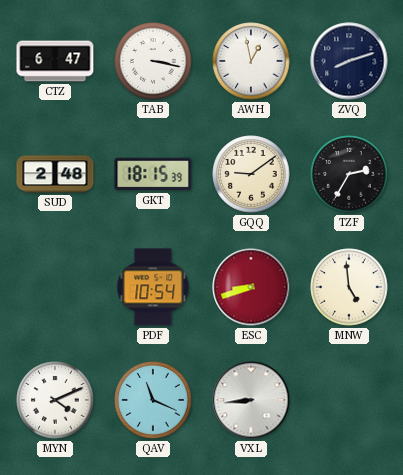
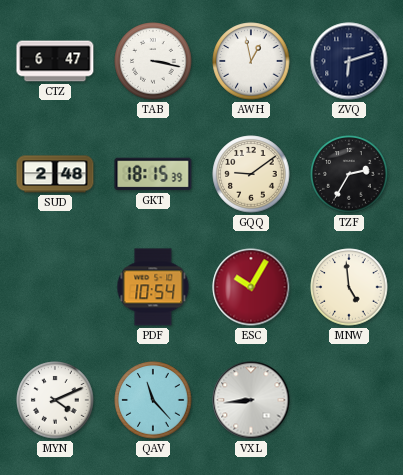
ZVQ: 8:12 -> 6:12 (349, 61)
ESC: 8:42 -> 10:05 (251, 287)
QAV: 11:19 -> 11:23 (153, 400)
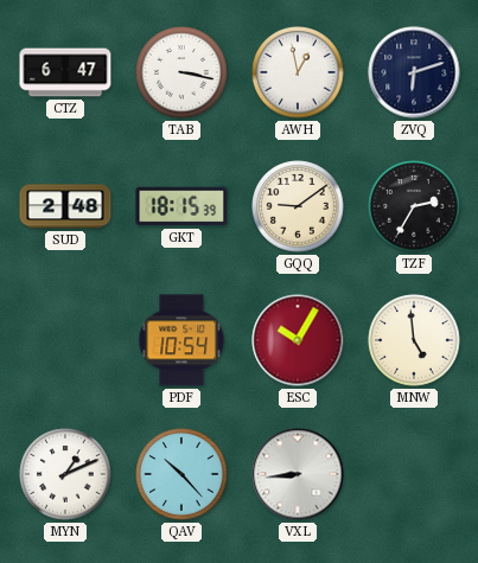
MYN: 4:11 -> 1:11 (65, 474)
QAV: 11:23 -> 10:23 (181, 474)
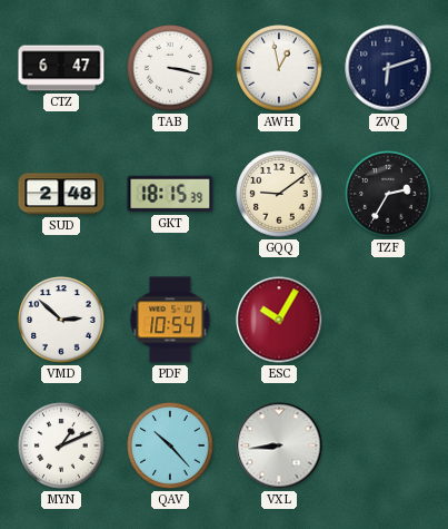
VMD: none -> 2:52 (61, 320)
MNW: 4:59 -> none (414, 340)
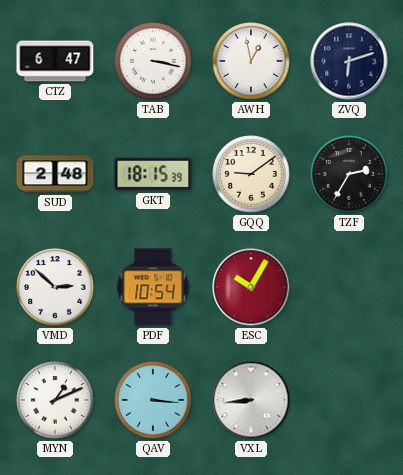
QAV: 10:23 -> 3:16 (153, 400)
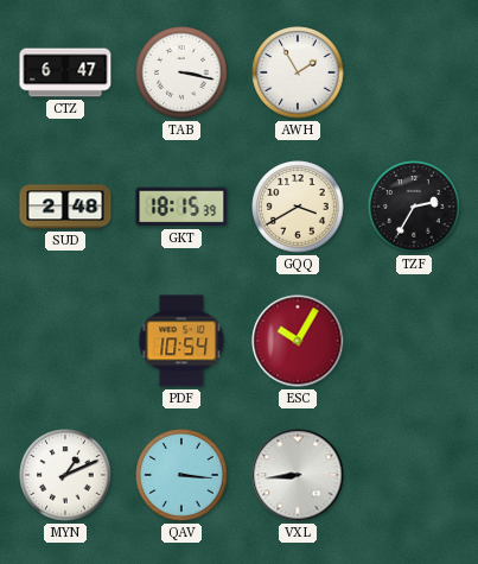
AWH: 12:58 -> 1:55 (298, 72)
ZVQ: 6:12 -> none (349, 61)
GQQ: 9:09 -> 3:40 (298, 207)
VMD: 2:52 -> none (55, 287)
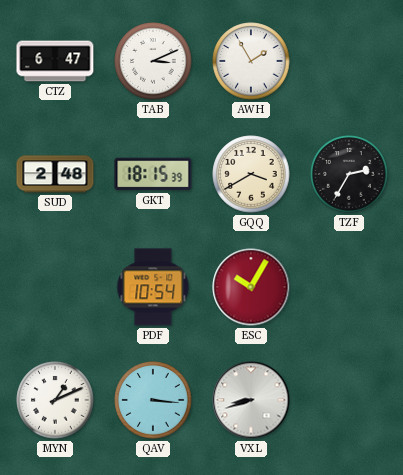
TAB: 3:17 -> 3:11 (153, 61)
VXL: 8:44 -> 8:42 (251, 400)
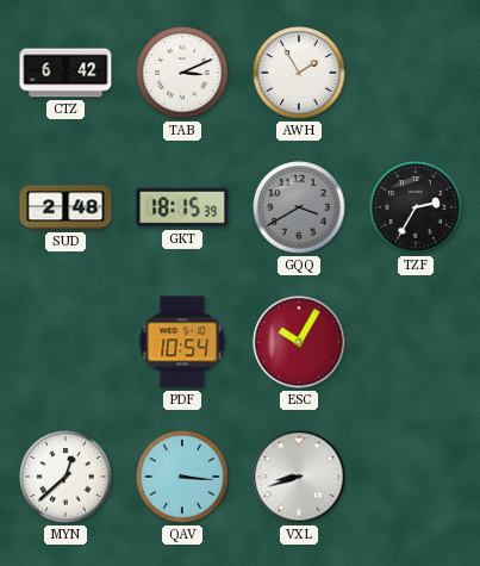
CTZ: 6:47 -> 6:42 (66, 73)
GQQ dial: cream -> grey (299, 207)
MYN: 1:11 -> 12:38 (66, 477)
